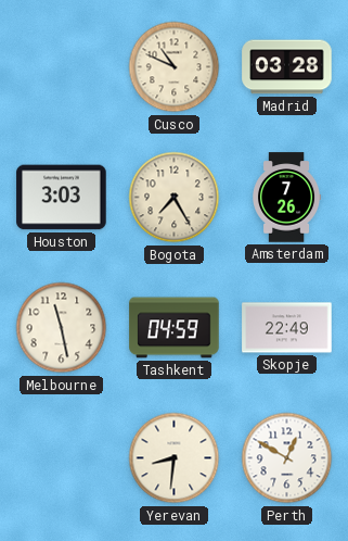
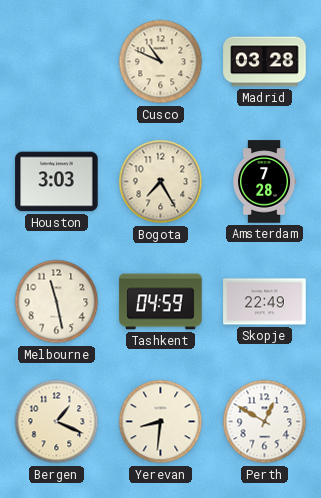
Amsterdam: 7:26 -> 7:28 (265, 182)
Bergen: none -> 1:19 (57, 422)
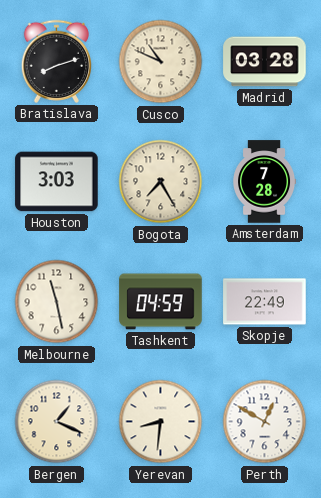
Bratislava: none -> 8:12 (56, 61)
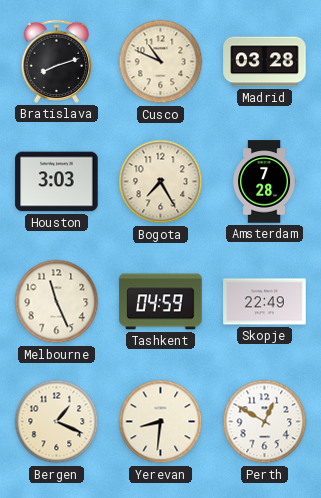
Melbourne: 11:28 -> 11:26 (57, 302)
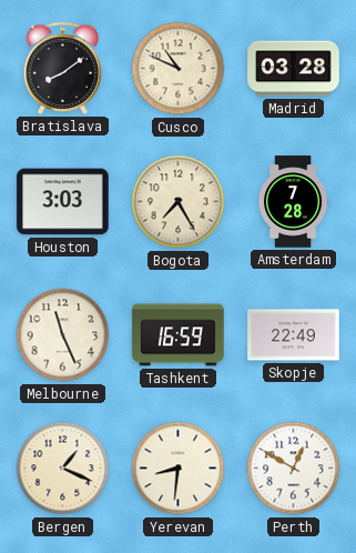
Bratislava: 8:12 -> 8:09 (62, 68)
Tashkent: 04:59 -> 16:59 (179, 335)
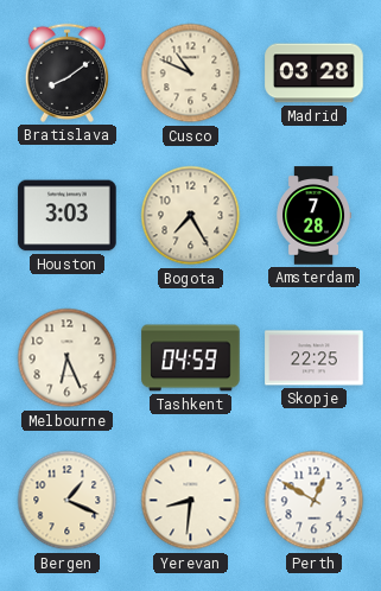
Melbourne: 11:26 -> 6:26 (68, 358)
Tashkent: 16:59 -> 04:59 (191, 358)
Skopje: 22:49 -> 22:25 (315, 358)
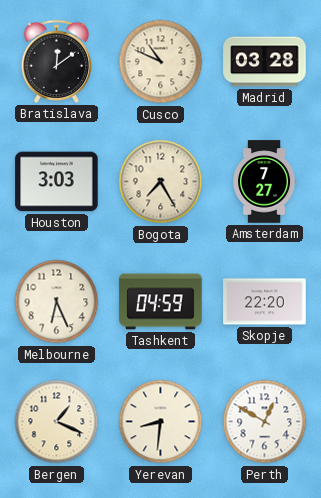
Bratislava: 8:09 -> 12:09 (56, 61)
Amsterdam: 7:28 -> 7:27 (265, 182)
Skopje: 22:25 -> 22:20 (265, 302)
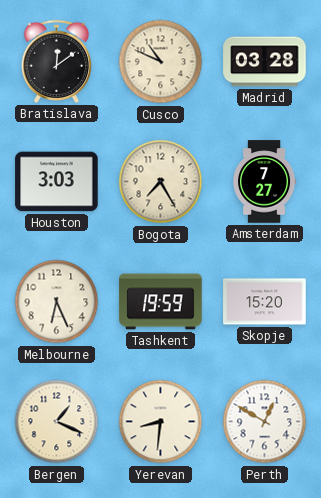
Tashkent: 04:59 -> 19:59 (161, 302)
Skopje: 22:20 -> 15:20 (265, 302)
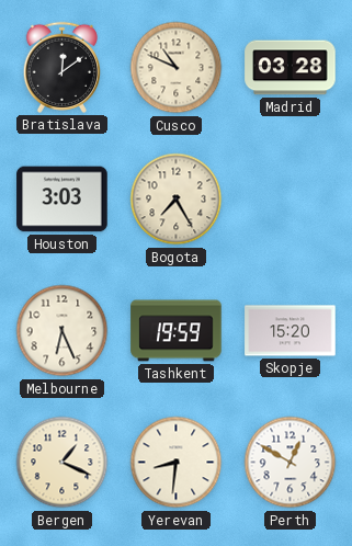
Amsterdam: 7:27 -> none (265, 182)
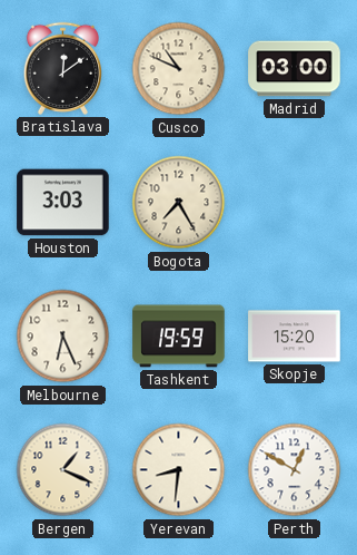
Madrid: 03:28 -> 03:00 (295, 69)
